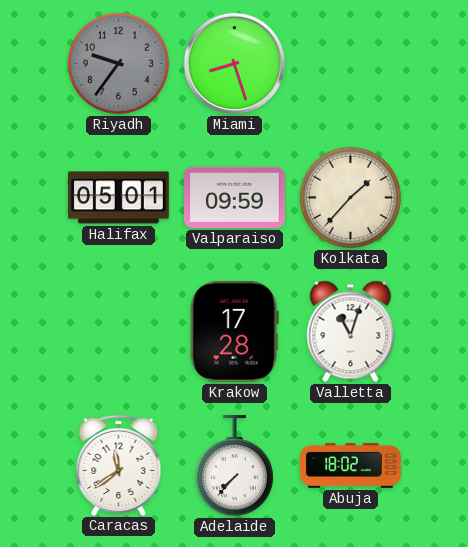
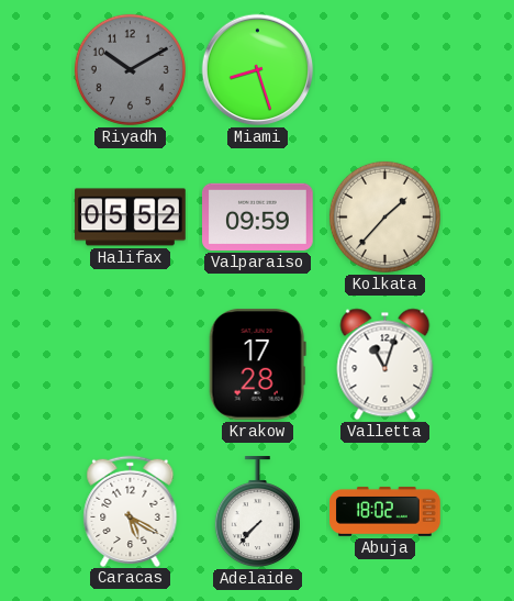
Riyadh: 9:36 -> 10:10 (130, 69)
Halifax: 05:01 -> 05:52 (131, 218)
Caracas: 11:39 -> 5:20 (131, 511)
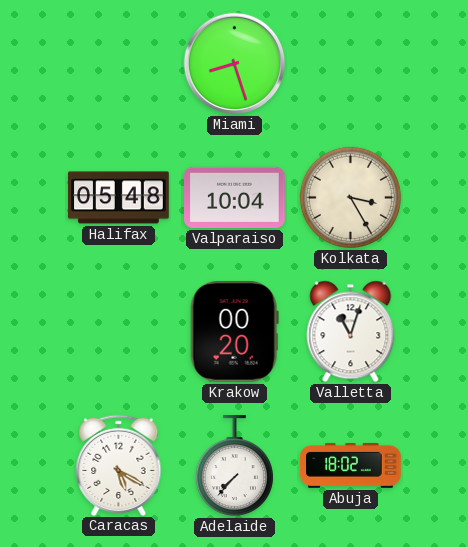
Riyadh: 10:10 -> none (130, 69)
Halifax: 05:52 -> 05:48 (119, 198)
Valparaiso: 09:59 -> 10:04 (235, 197)
Kolkata: 1:37 -> 3:25 (350, 197)
Krakow: 17:28 -> 00:20 (234, 332)
